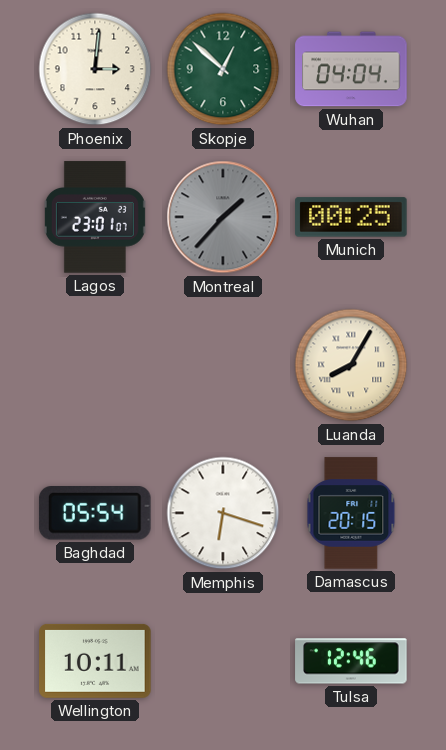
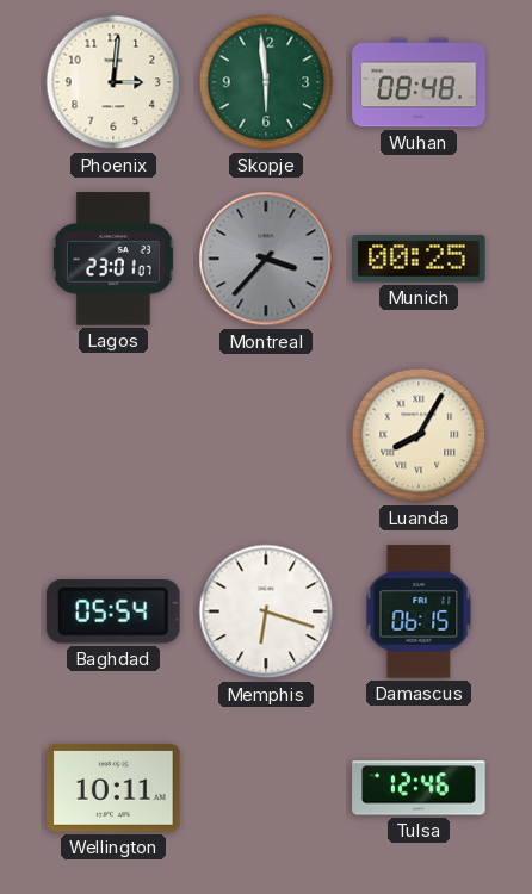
Skopje: 12:52 -> 5:59 (266, 82)
Wuhan: 04:04 -> 08:48 (419, 82)
Montreal: 1:37 -> 3:37 (266, 259)
Damascus: 20:15 -> 06:15 (419, 611)
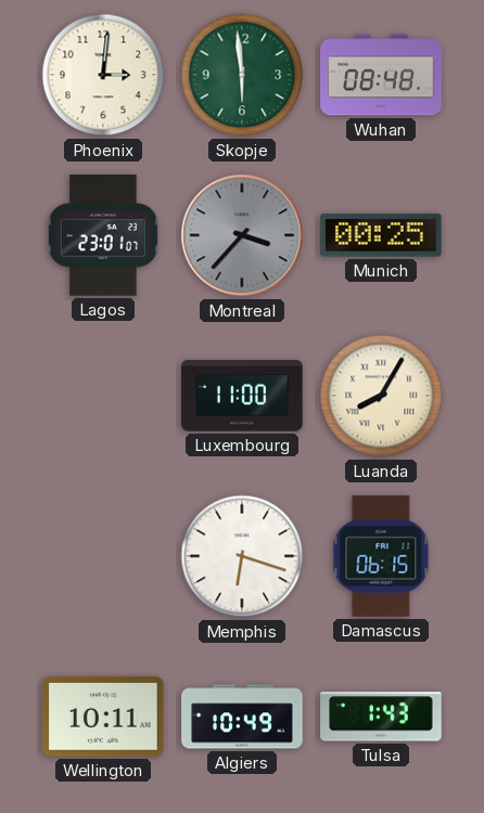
Luxembourg: none -> 11:00 (242, 396)
Baghdad: 05:54 -> none (113, 613)
Algiers: none -> 10:49 (242, 717)
Tulsa: 12:46 -> 1:43 (381, 717)
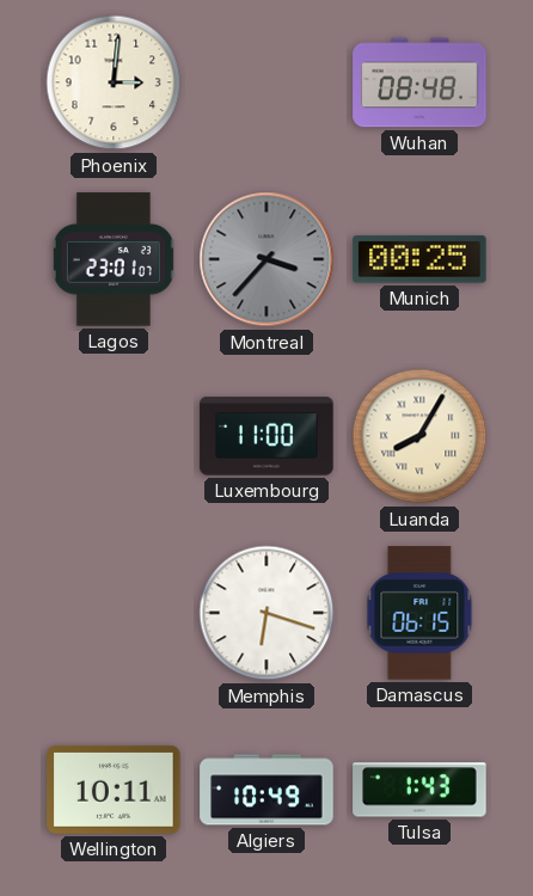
Skopje: 5:59 -> none (242, 75)
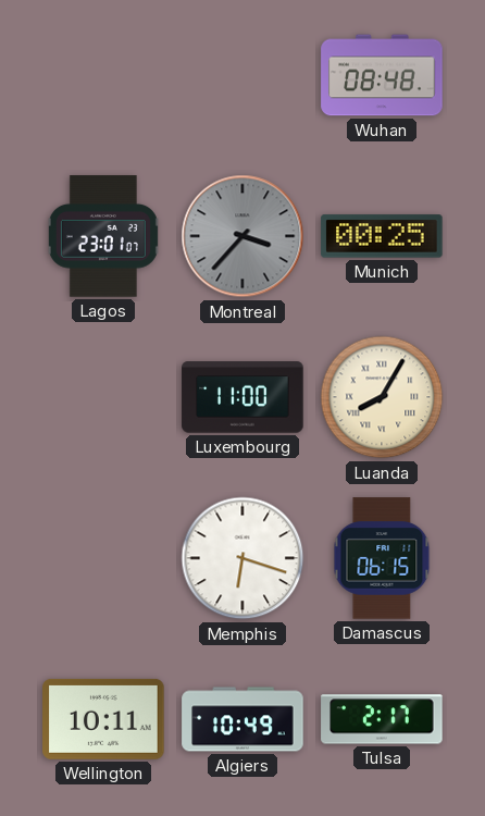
Phoenix: 3:01 -> none (114, 82)
Tulsa: 1:43 -> 2:17 (382, 719)
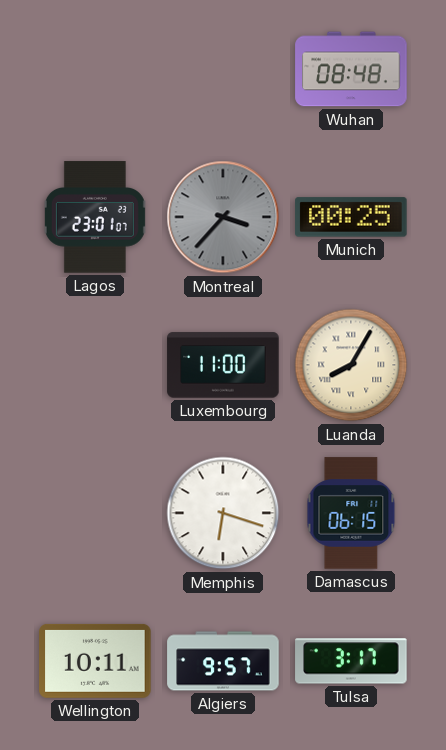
Algiers: 10:49 -> 9:57 (223, 661)
Tulsa: 2:17 -> 3:17 (351, 661)
